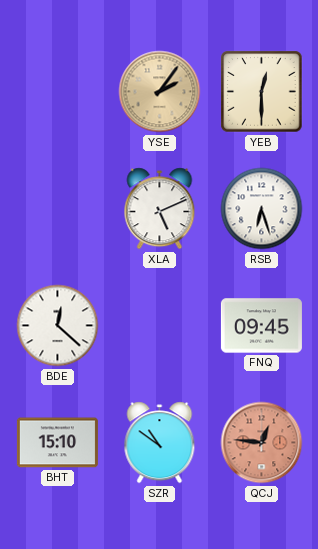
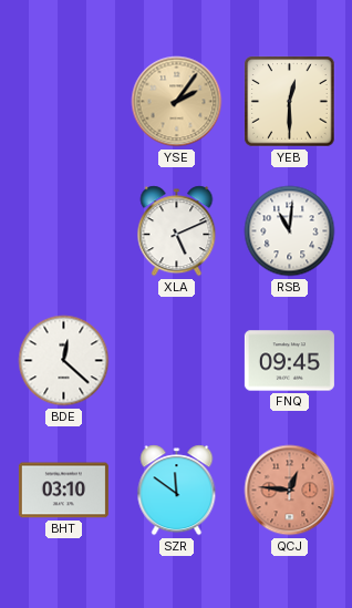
RSB: 6:27 -> 11:01 (290, 231)
BHT: 15:10 -> 03:10 (63, 491)
SZR: 10:51 -> 11:51 (177, 491)
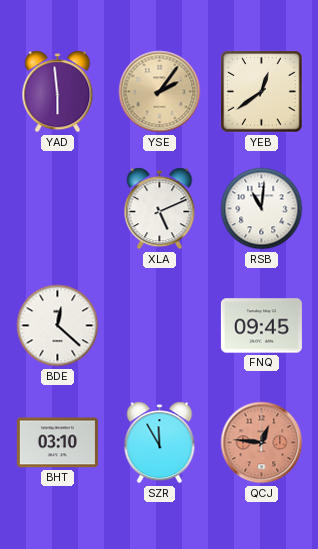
YAD: none -> 5:59 (58, 92)
YEB: 12:30 -> 12:39 (262, 92)
SZR: 11:51 -> 11:55 (160, 443)
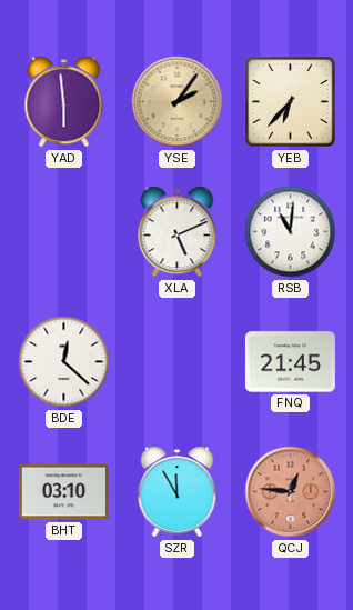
YEB: 12:39 -> 6:37 (291, 102)
FNQ: 09:45 -> 21:45 (290, 362)
